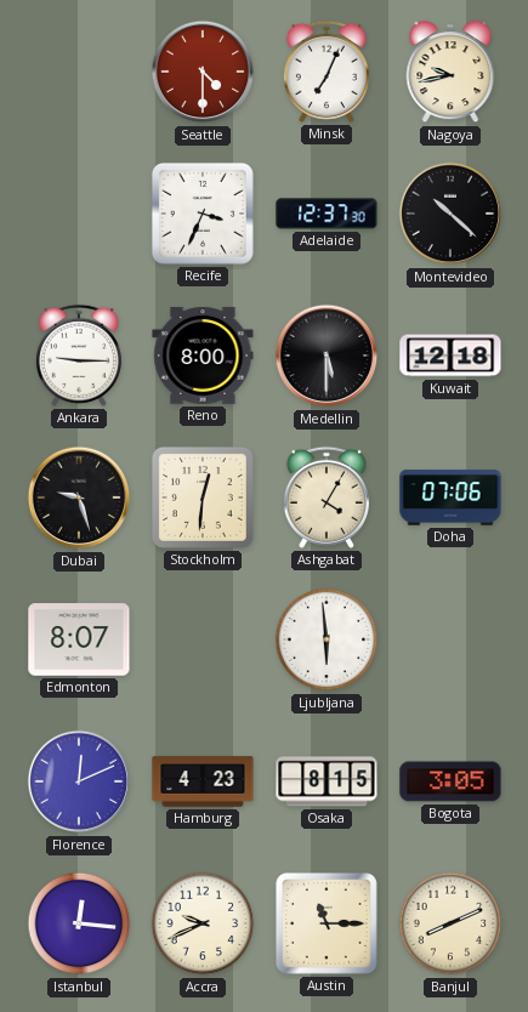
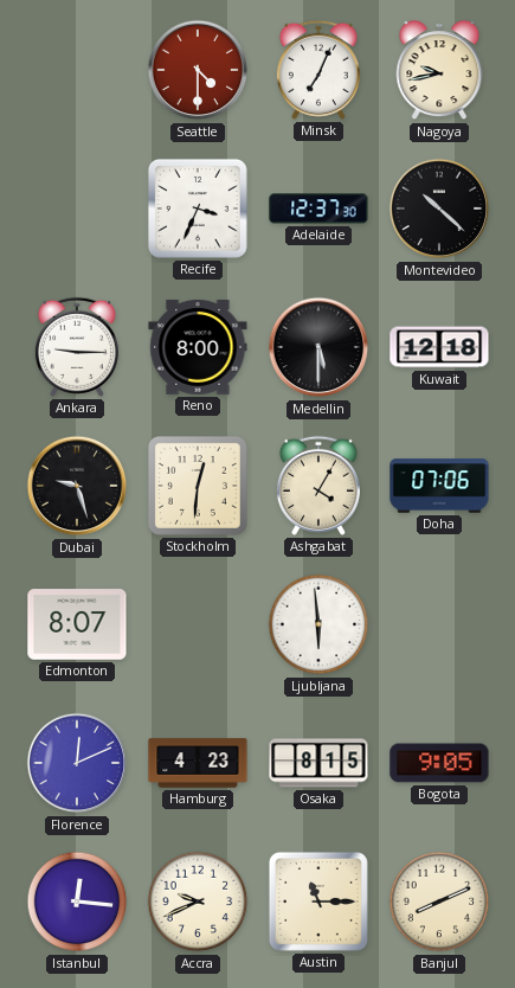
Bogota: 3:05 -> 9:05 (439, 763)
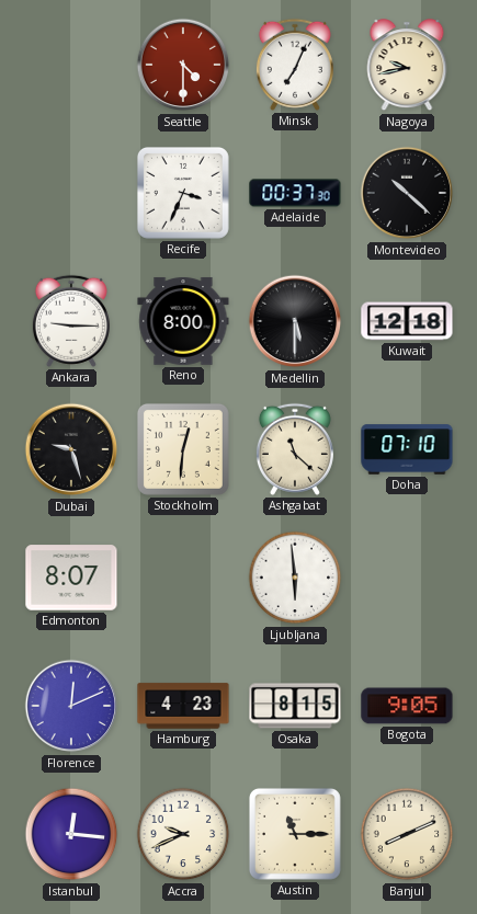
Adelaide: 12:37 -> 00:37 (295, 193)
Ashgabat: 4:05 -> 11:22 (295, 449)
Doha: 07:06 -> 07:10 (407, 449)
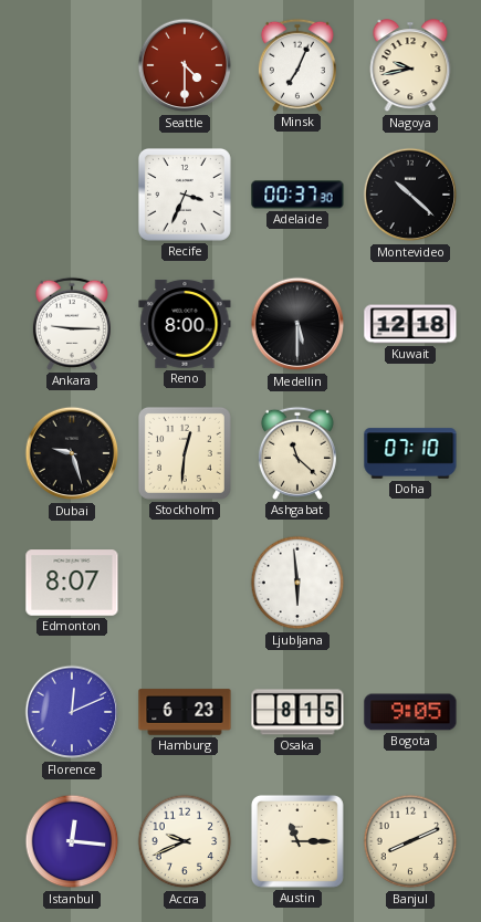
Hamburg: 4:23 -> 6:23 (185, 712)
